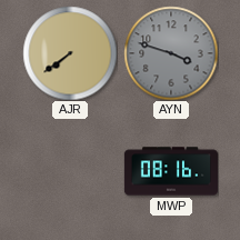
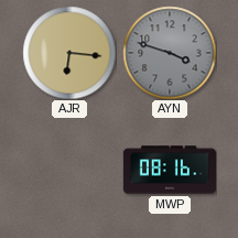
AJR: 7:39 -> 6:16 (69, 53)
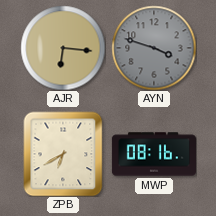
ZPB: none -> 6:40 (63, 154)
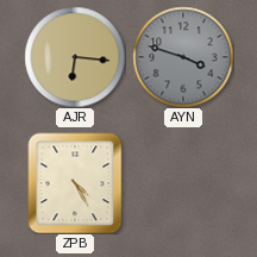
ZPB: 6:40 -> 4:25 (75, 183)
MWP: 08:16 -> none (153, 154)
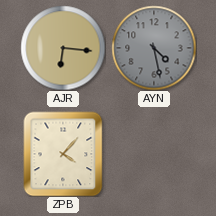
AYN: 3:48 -> 4:28 (154, 48)
ZPB: 4:25 -> 4:07 (63, 154)
